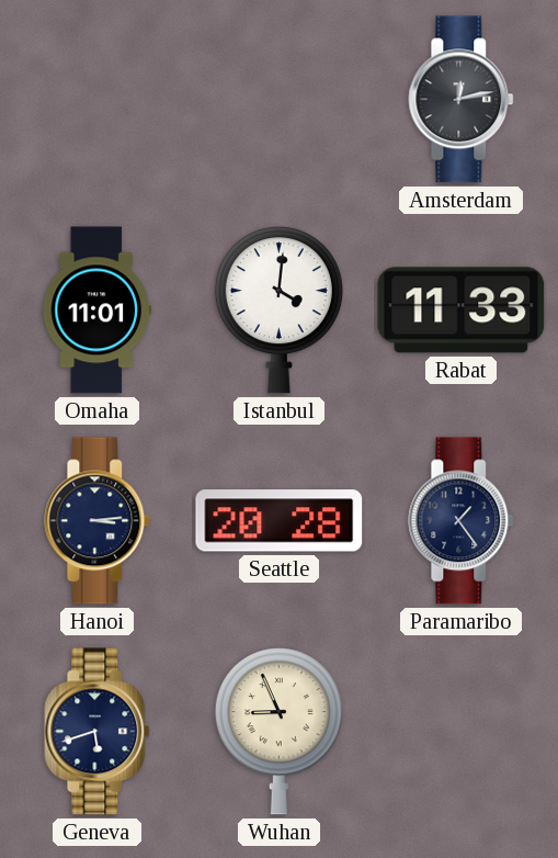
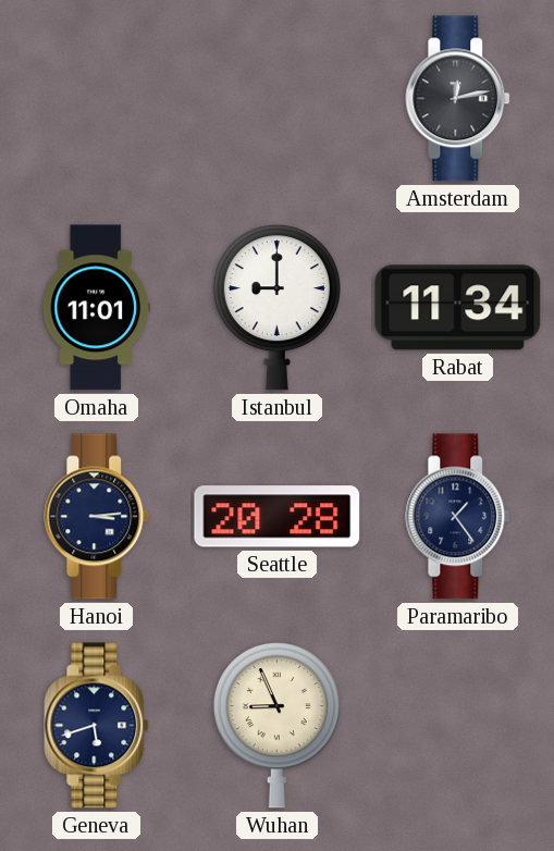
Istanbul: 4:01 -> 9:00 (276, 308)
Rabat: 11:33 -> 11:34 (458, 308)
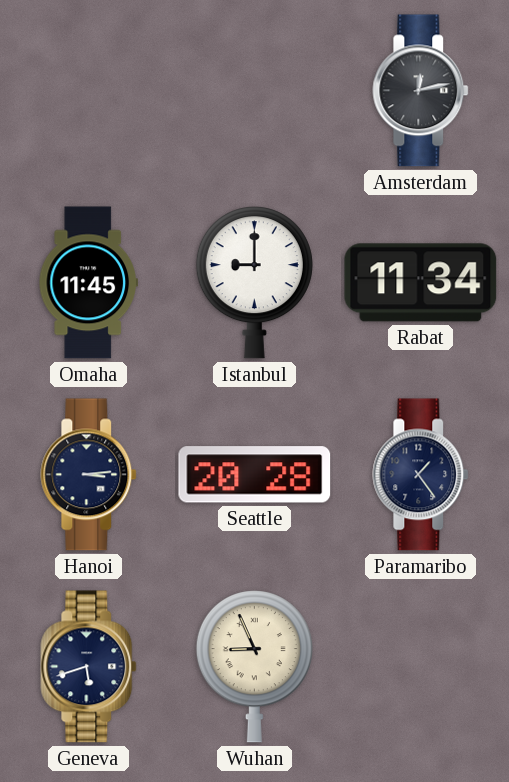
Omaha: 11:01 -> 11:45 (88, 283)
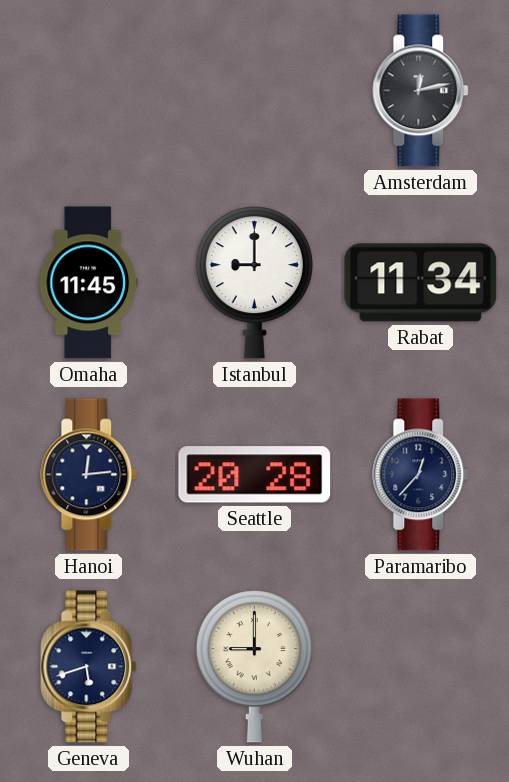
Hanoi: 3:14 -> 12:14 (89, 475)
Paramaribo: 1:24 -> 12:37 (421, 475)
Wuhan: 8:56 -> 9:00 (254, 667)
